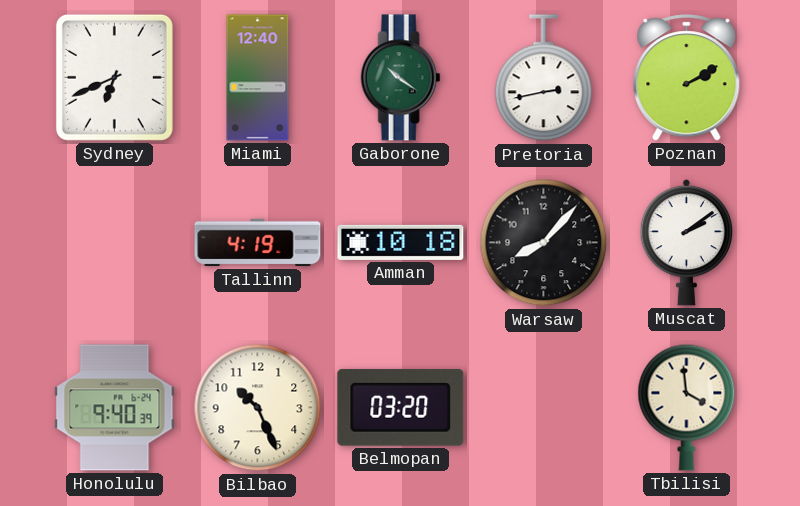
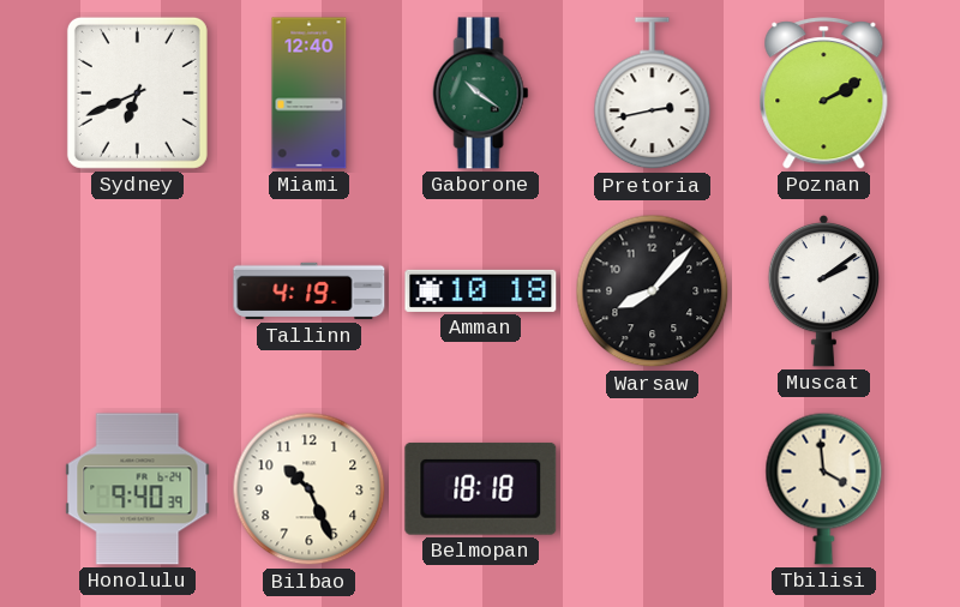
Belmopan: 03:20 -> 18:18 (481, 488)
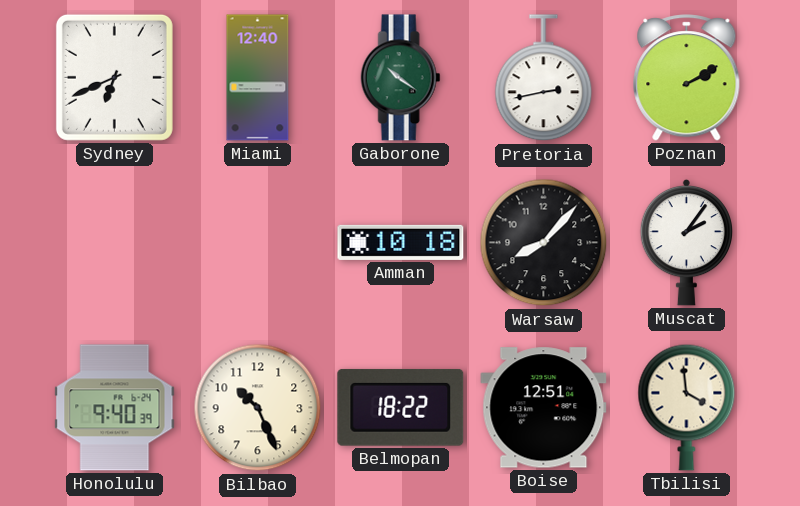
Tallinn: 4:19 -> none (310, 292)
Muscat: 2:09 -> 2:06 (686, 242)
Belmopan: 18:18 -> 18:22 (401, 407)
Boise: none -> 12:51 (544, 408)
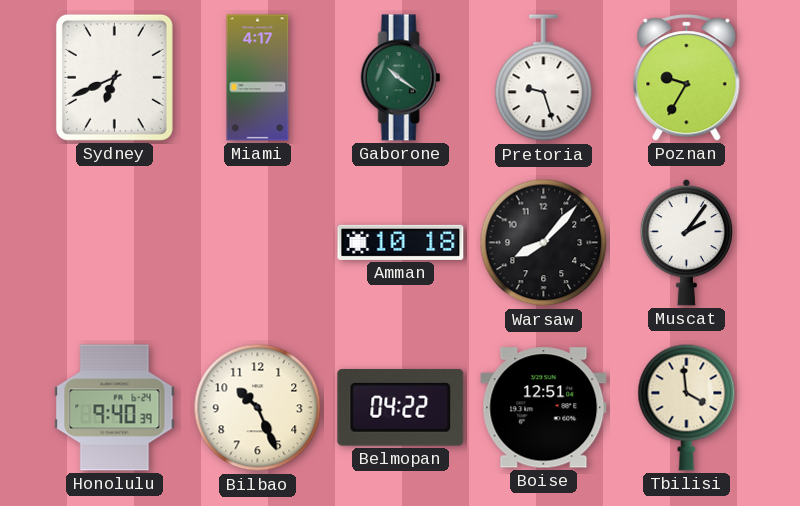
Miami: 12:40 -> 4:17 (258, 78)
Pretoria: 2:43 -> 9:27 (544, 78)
Poznan: 2:10 -> 9:35 (687, 78)
Belmopan: 18:22 -> 04:22 (401, 407)
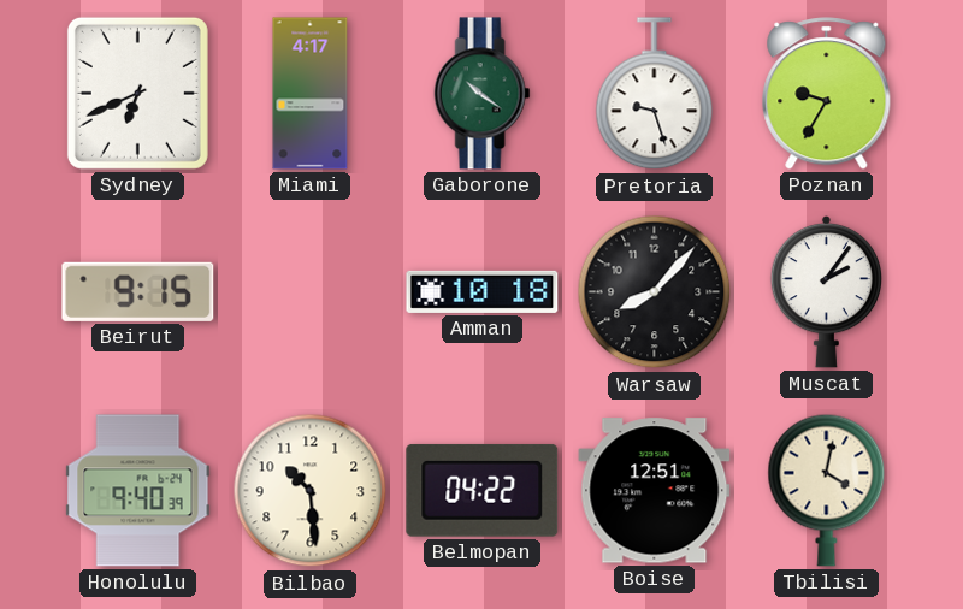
Beirut: none -> 9:15 (138, 291)
Bilbao: 10:26 -> 10:29 (311, 491)
Tbilisi: 3:59 -> 4:02 (827, 490)
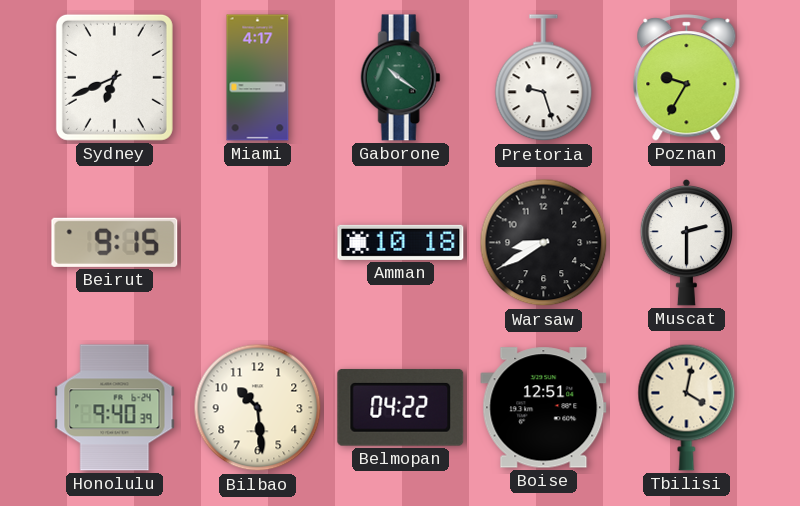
Warsaw: 8:07 -> 8:40 (544, 243)
Muscat: 2:06 -> 2:30 (686, 242)
